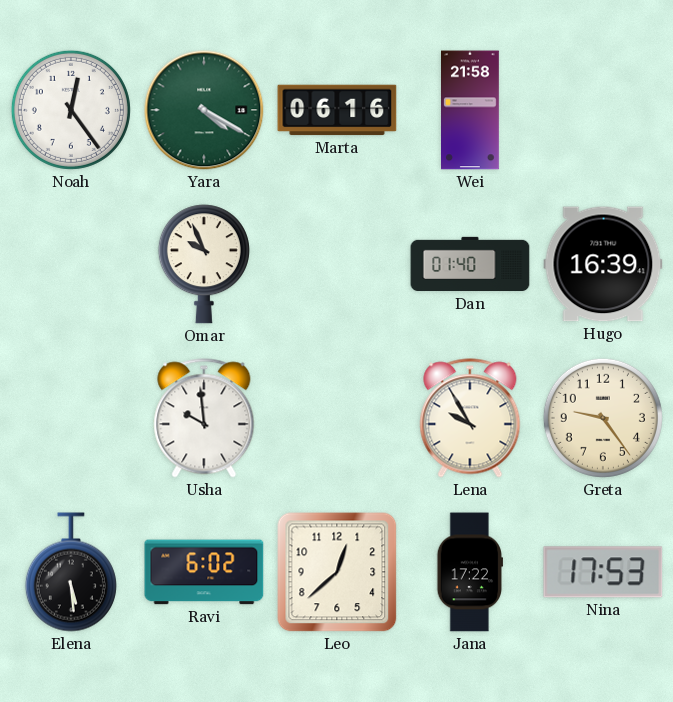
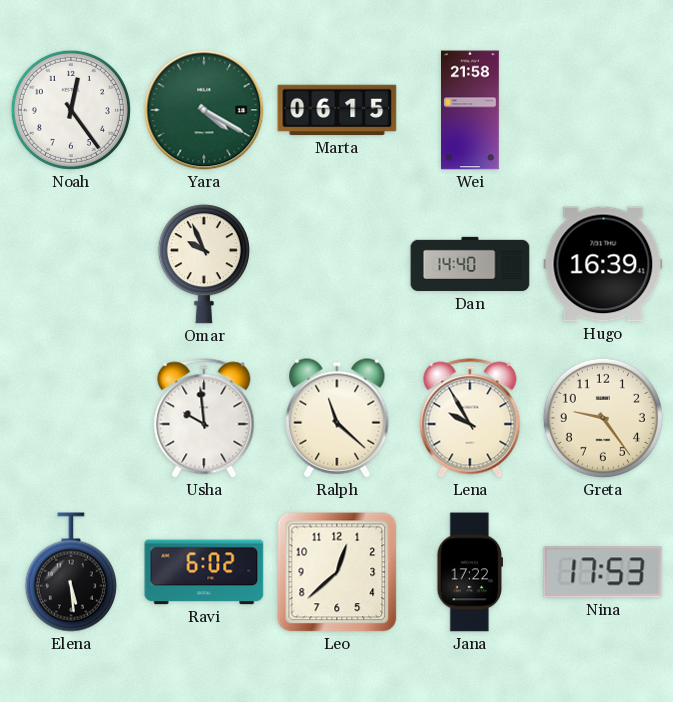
Marta: 06:16 -> 06:15 (337, 110)
Dan: 01:40 -> 14:40 (470, 264)
Ralph: none -> 11:22 (337, 418)
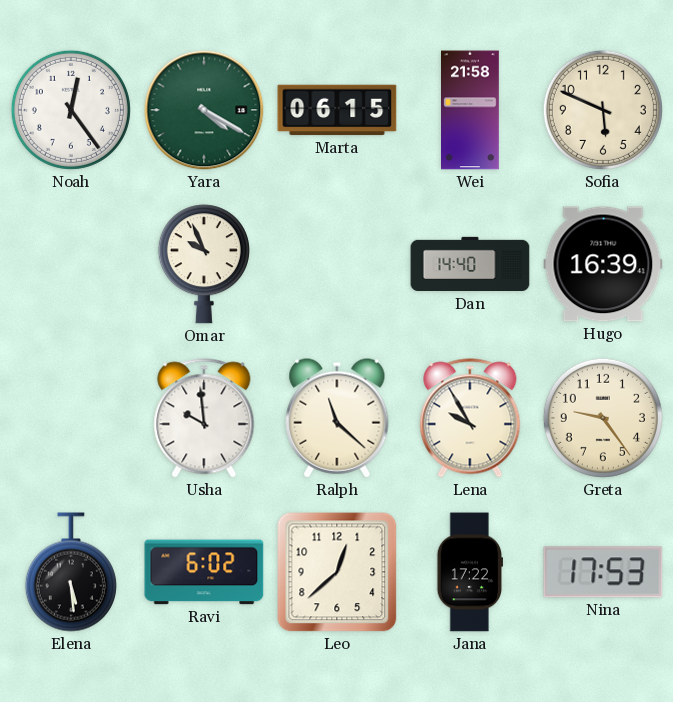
Sofia: none -> 5:49 (603, 110)
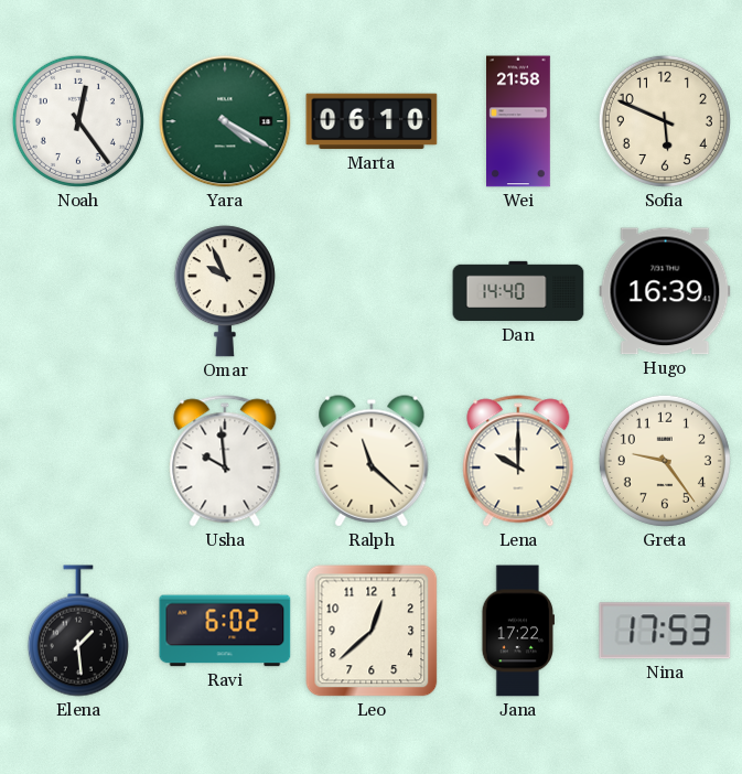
Marta: 06:15 -> 06:10 (372, 121)
Lena: 9:55 -> 10:00 (518, 461)
Elena: 5:29 -> 1:29 (78, 631)
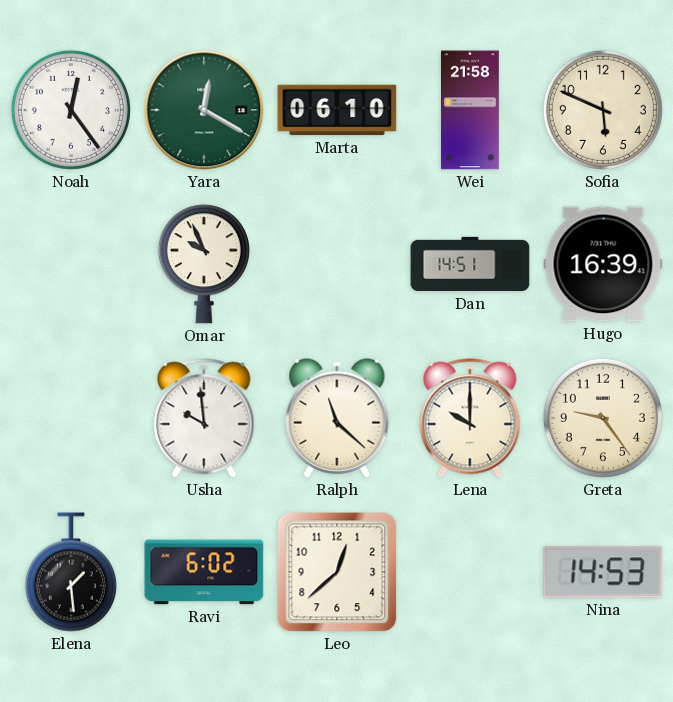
Yara: 4:20 -> 12:20 (204, 110)
Dan: 14:40 -> 14:51 (470, 264)
Jana: 17:22 -> none (517, 631)
Nina: 17:53 -> 14:53 (603, 572)
